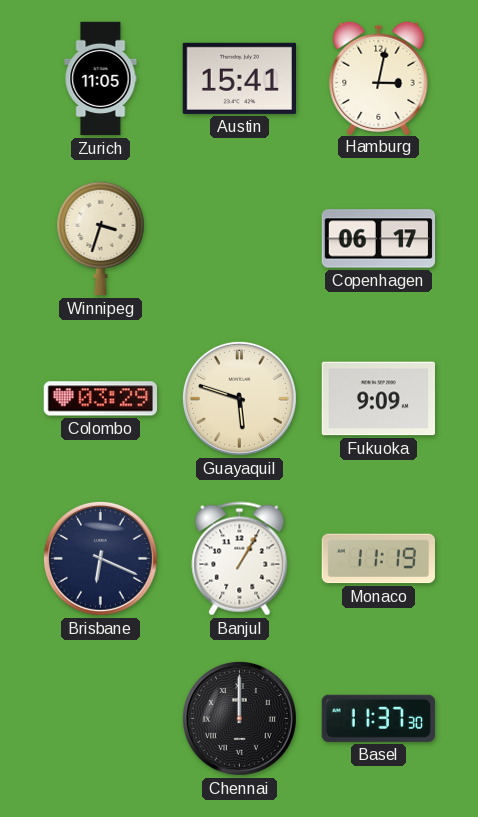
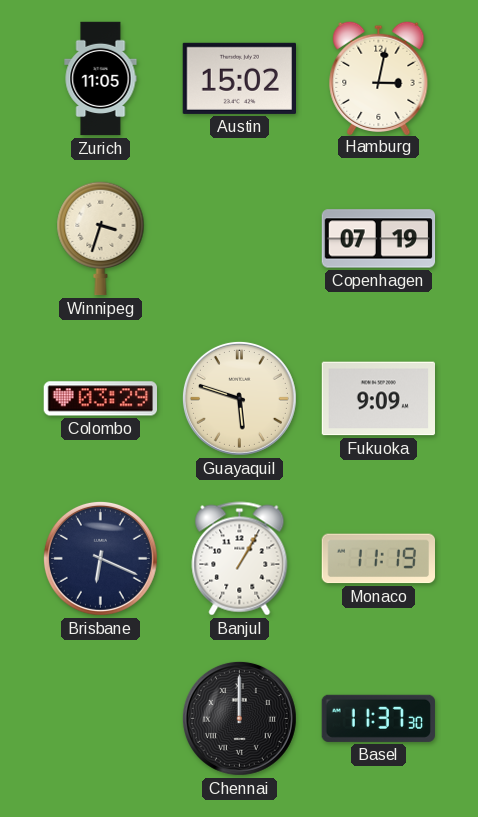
Austin: 15:41 -> 15:02 (239, 78)
Copenhagen: 06:17 -> 07:19 (379, 239)
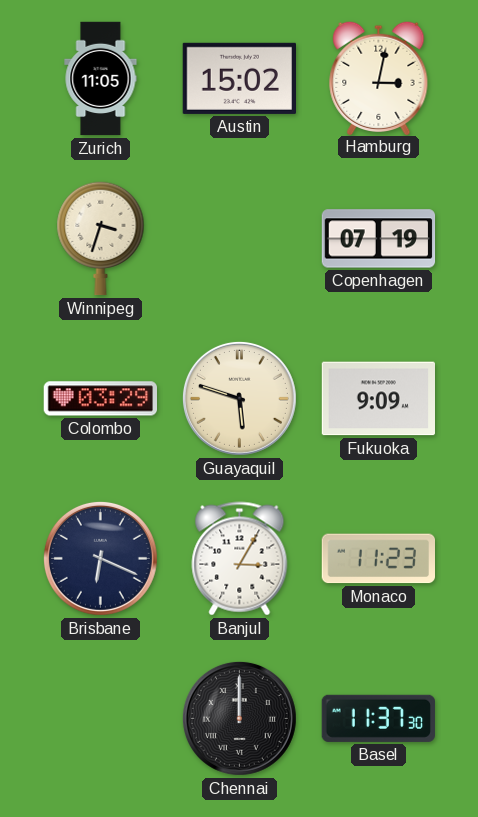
Banjul: 1:05 -> 3:05 (240, 559)
Monaco: 11:19 -> 11:23 (378, 559)
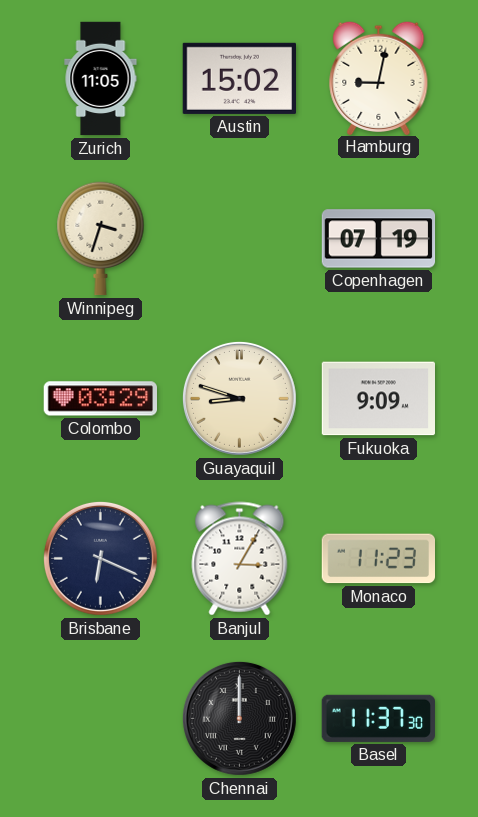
Hamburg: 3:02 -> 9:02 (379, 77)
Guayaquil: 5:48 -> 8:48 (239, 398)
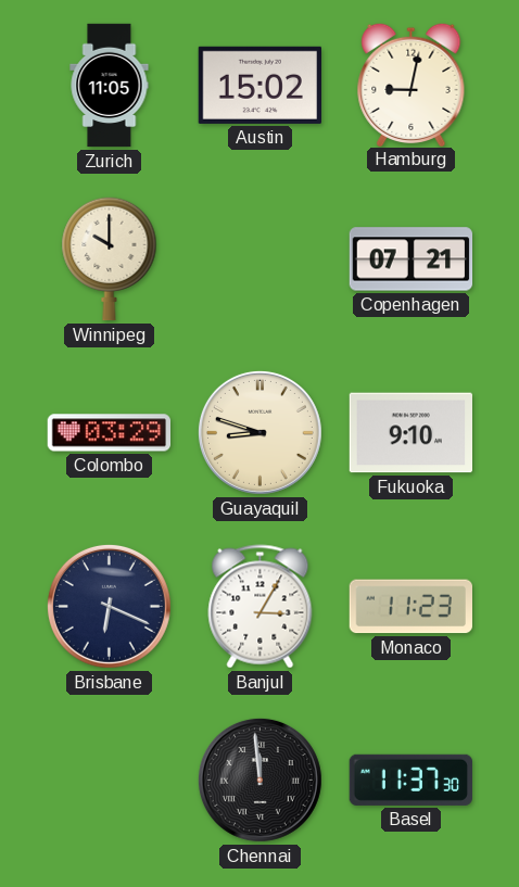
Winnipeg: 3:33 -> 10:00 (110, 259)
Copenhagen: 07:19 -> 07:21 (412, 259)
Fukuoka: 9:09 -> 9:10 (412, 433)
Chennai: 12:00 -> 11:59 (259, 780)
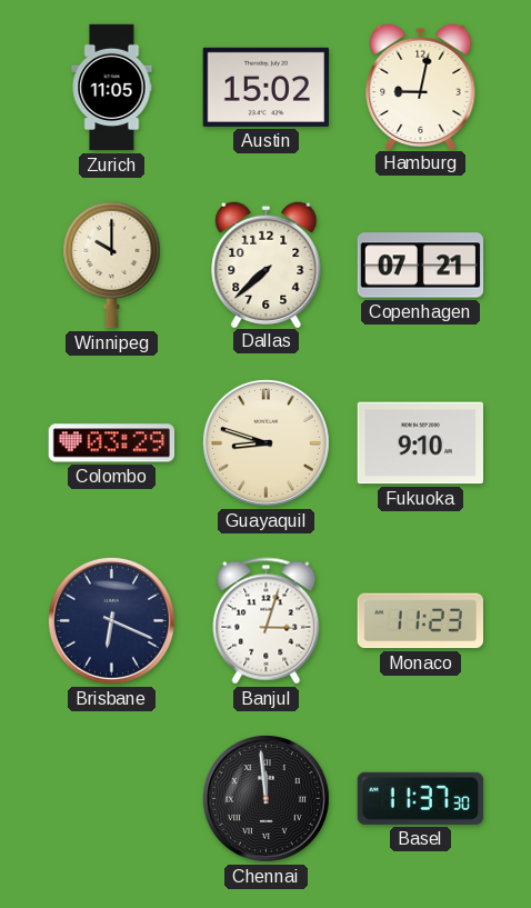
Dallas: none -> 7:38 (267, 263)
Banjul: 3:05 -> 3:03 (267, 621)
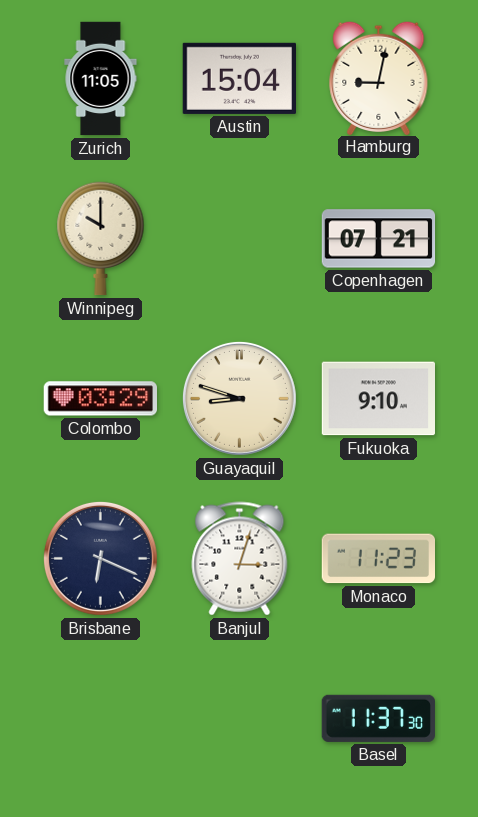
Austin: 15:02 -> 15:04 (239, 78)
Dallas: 7:38 -> none (267, 263)
Chennai: 11:59 -> none (265, 798)
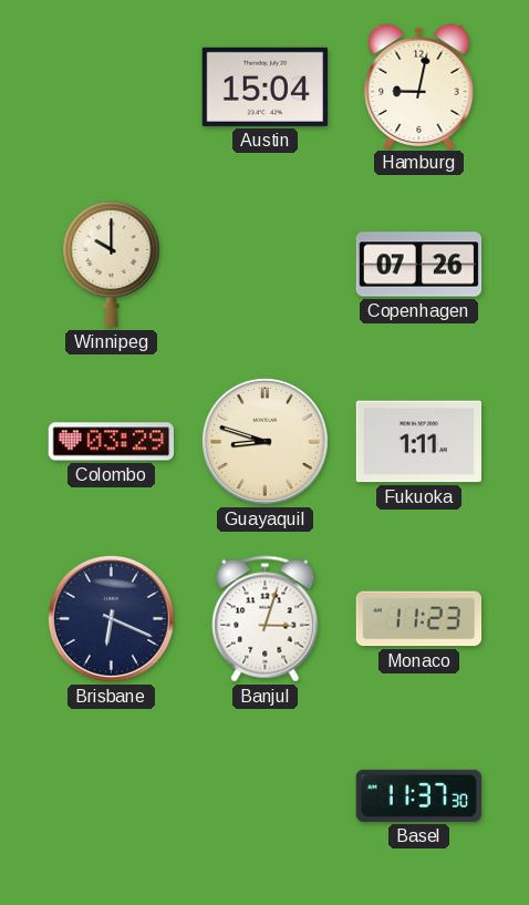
Zurich: 11:05 -> none (101, 79)
Copenhagen: 07:21 -> 07:26 (419, 265)
Fukuoka: 9:10 -> 1:11 (419, 442)
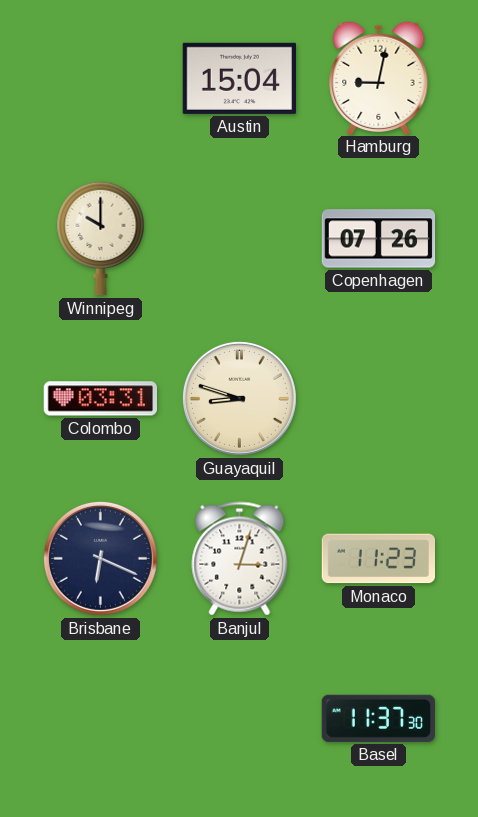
Colombo: 03:29 -> 03:31 (100, 399)
Fukuoka: 1:11 -> none (419, 442)
